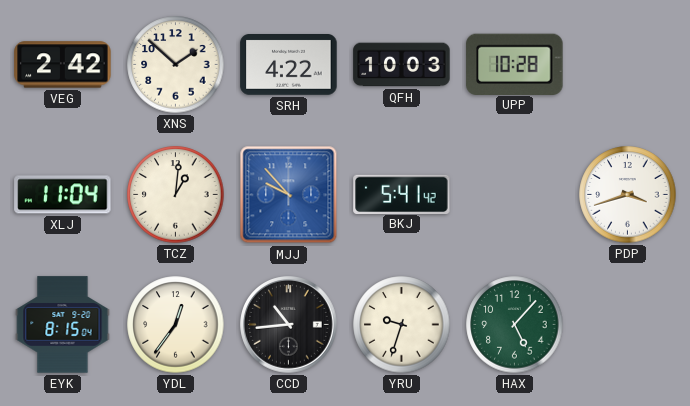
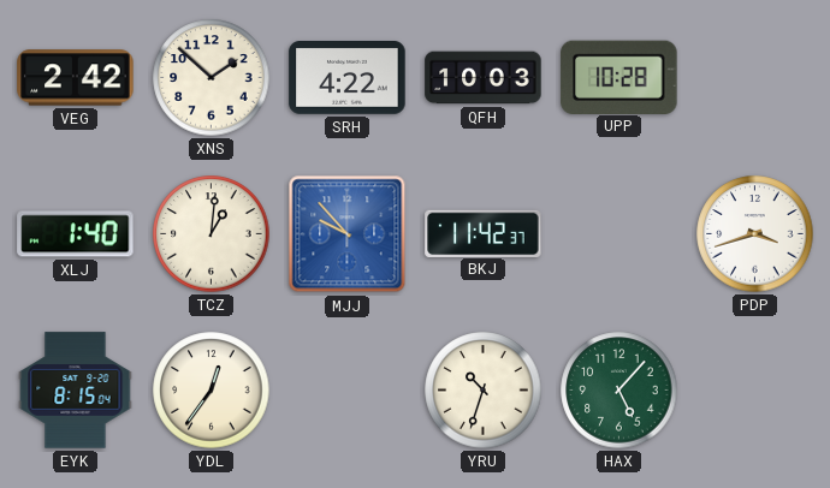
XLJ: 11:04 -> 1:40 (76, 234)
BKJ: 5:41 -> 11:42 (484, 233)
CCD: 10:44 -> none (289, 325)
YRU: 9:33 -> 10:33 (484, 391)
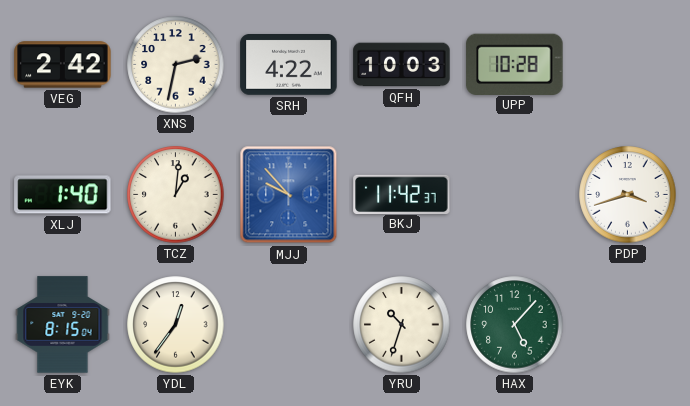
XNS: 1:52 -> 2:32 (176, 65)
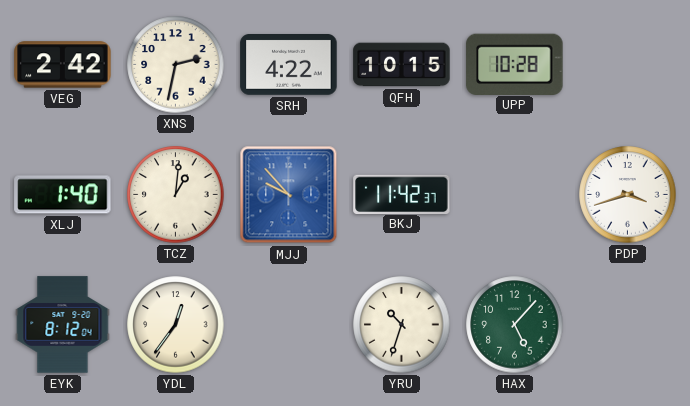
QFH: 10:03 -> 10:15 (402, 65)
EYK: 8:15 -> 8:12 (63, 325)
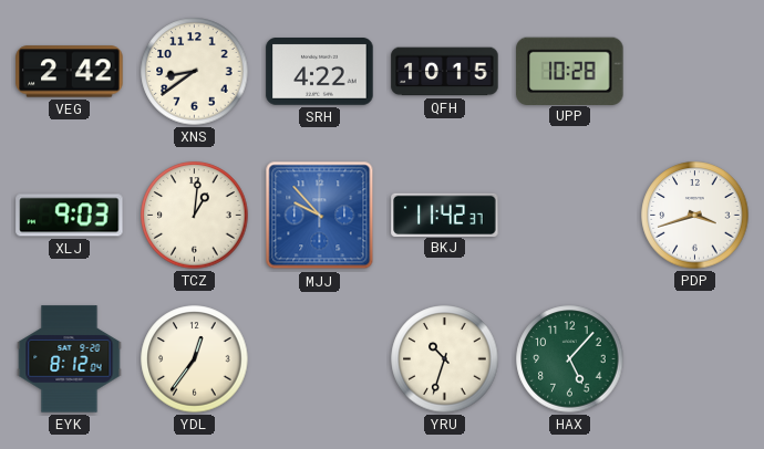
XNS: 2:32 -> 8:39 (195, 72)
XLJ: 1:40 -> 9:03 (70, 216)
